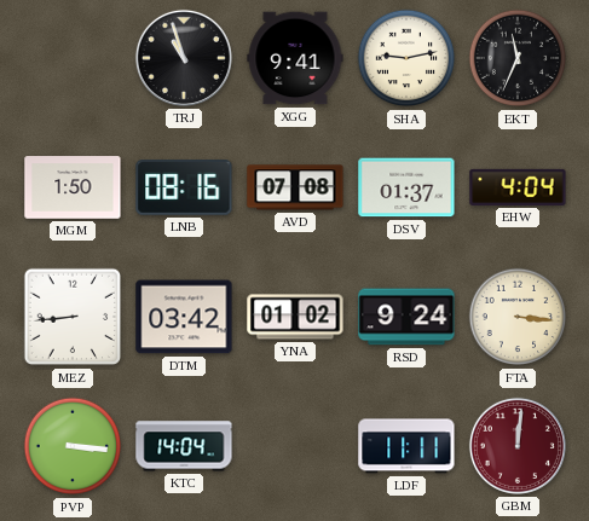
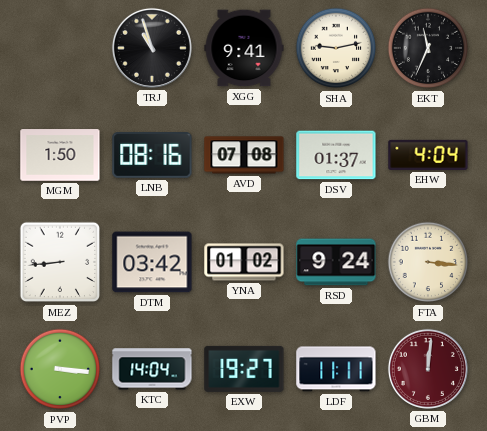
EXW: none -> 19:27 (244, 369)
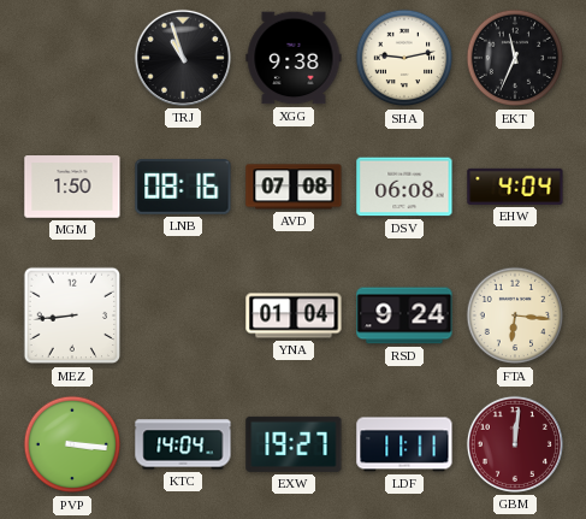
XGG: 9:41 -> 9:38 (294, 58)
DSV: 01:37 -> 06:08 (404, 187)
DTM: 03:42 -> none (152, 262)
YNA: 01:02 -> 01:04 (294, 315)
FTA: 3:16 -> 6:16 (515, 315)
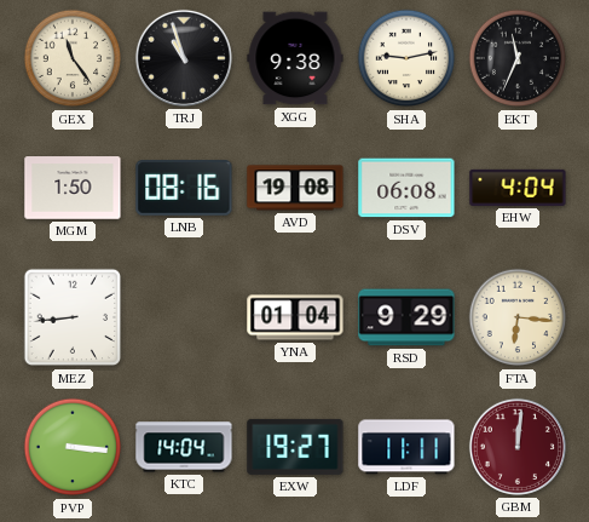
GEX: none -> 11:24 (73, 58)
AVD: 07:08 -> 19:08 (295, 188)
RSD: 9:24 -> 9:29 (406, 317)
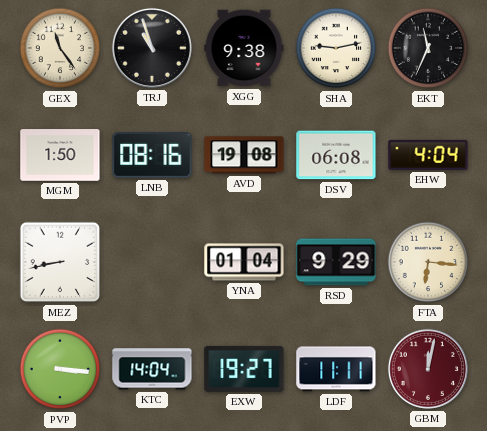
MEZ: 8:44 -> 8:43 (60, 262)
GBM: 12:01 -> 12:02 (428, 369)
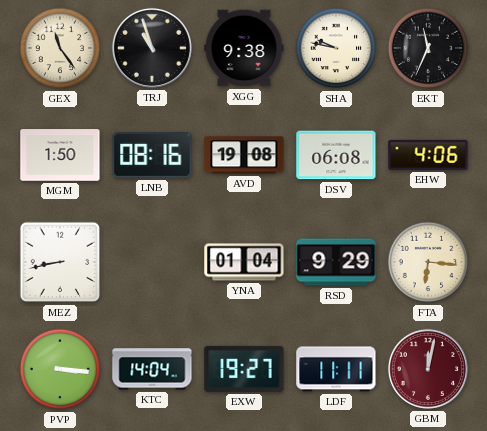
SHA: 9:13 -> 9:47 (336, 48)
EHW: 4:04 -> 4:06 (428, 155)
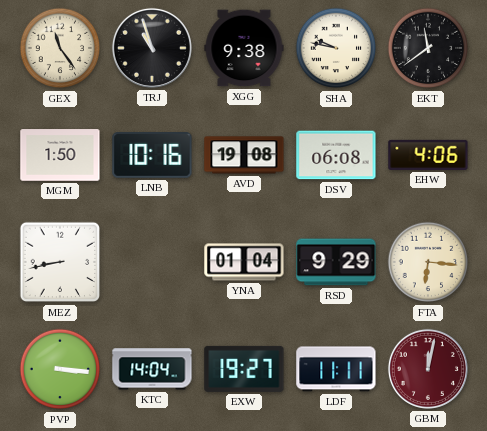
EKT: 11:34 -> 11:39 (428, 48)
LNB: 08:16 -> 10:16 (152, 156)
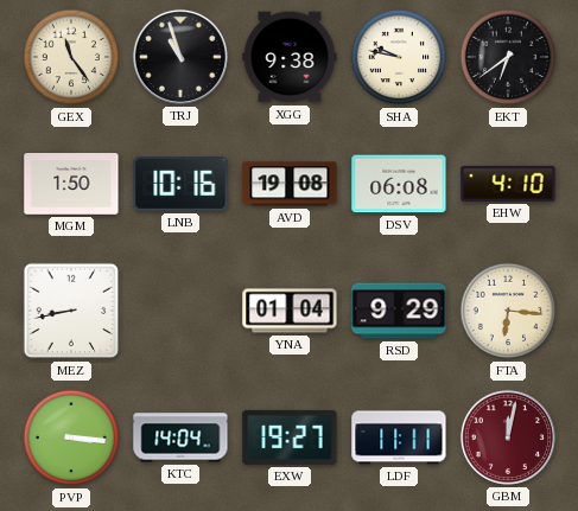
EKT: 11:39 -> 6:39 (508, 57)
EHW: 4:06 -> 4:10 (508, 184)
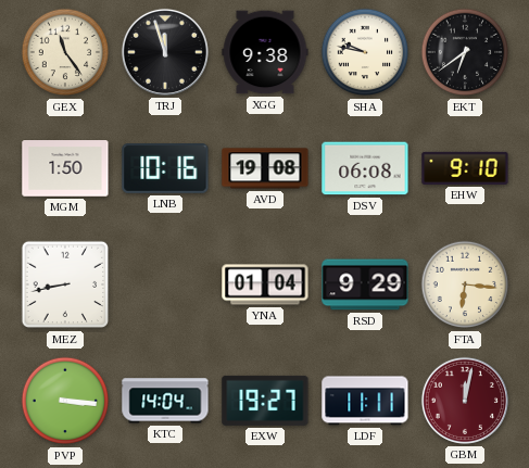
TRJ: 10:57 -> 11:57 (165, 52)
EHW: 4:10 -> 9:10 (465, 168)
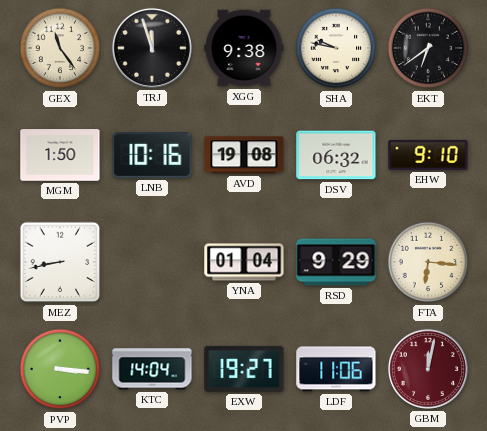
DSV: 06:08 -> 06:32 (336, 155)
LDF: 11:11 -> 11:06 (336, 369)
